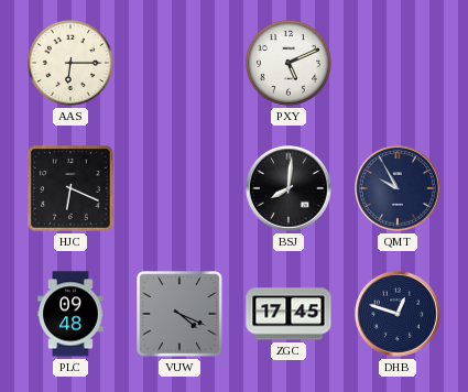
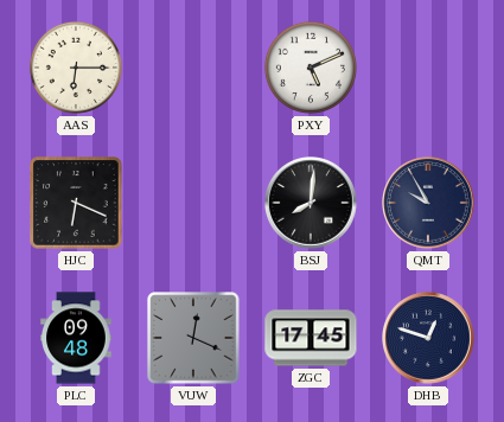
VUW: 4:19 -> 12:19 (193, 338)
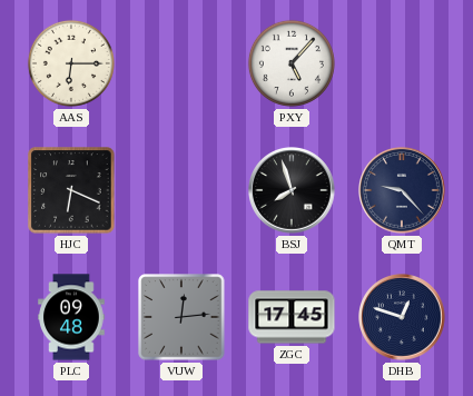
PXY: 5:11 -> 5:07 (292, 63)
BSJ: 8:01 -> 7:57 (292, 190)
QMT: 9:55 -> 9:23 (402, 190)
VUW: 12:19 -> 12:14 (181, 317)
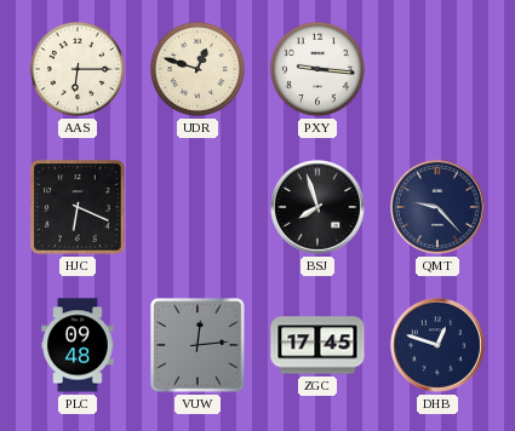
UDR: none -> 12:48 (198, 69)
PXY: 5:07 -> 9:16 (317, 69)
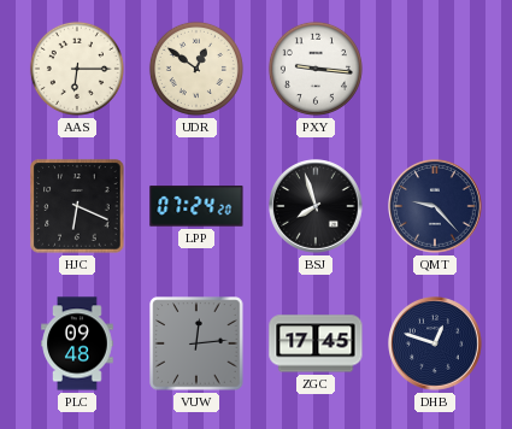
UDR: 12:48 -> 12:51 (196, 69)
LPP: none -> 07:24 (196, 206)
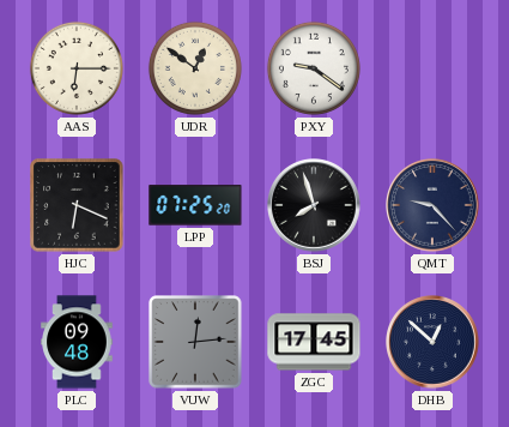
PXY: 9:16 -> 9:21 (314, 68)
LPP: 07:24 -> 07:25 (195, 205)
DHB: 12:48 -> 12:52 (432, 342)
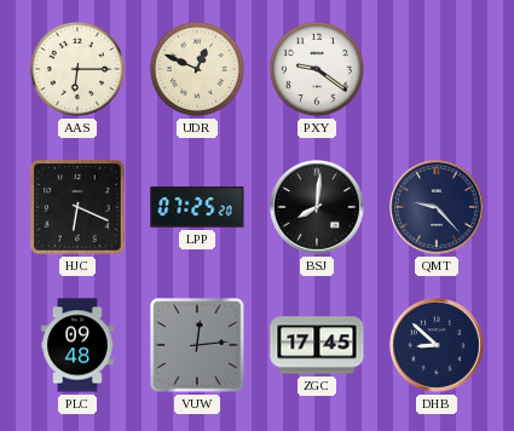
UDR: 12:51 -> 12:49 (197, 69)
BSJ: 7:57 -> 8:01 (317, 207)
DHB: 12:52 -> 8:52 (437, 345)
